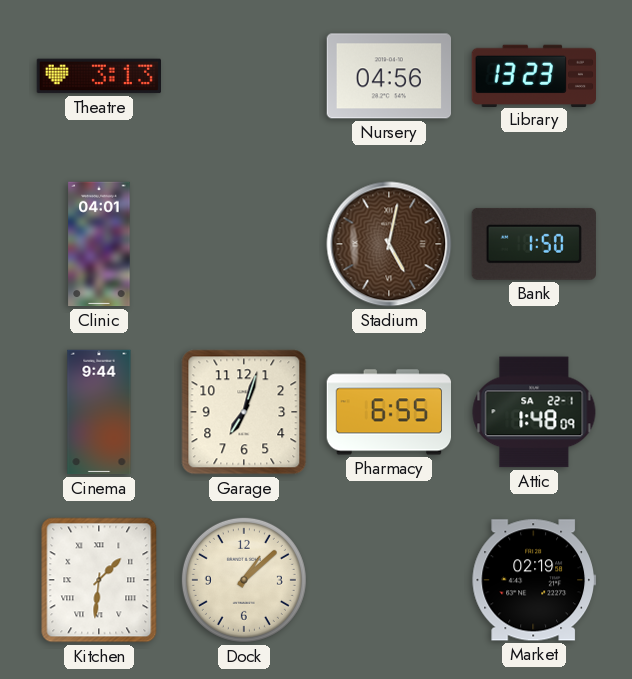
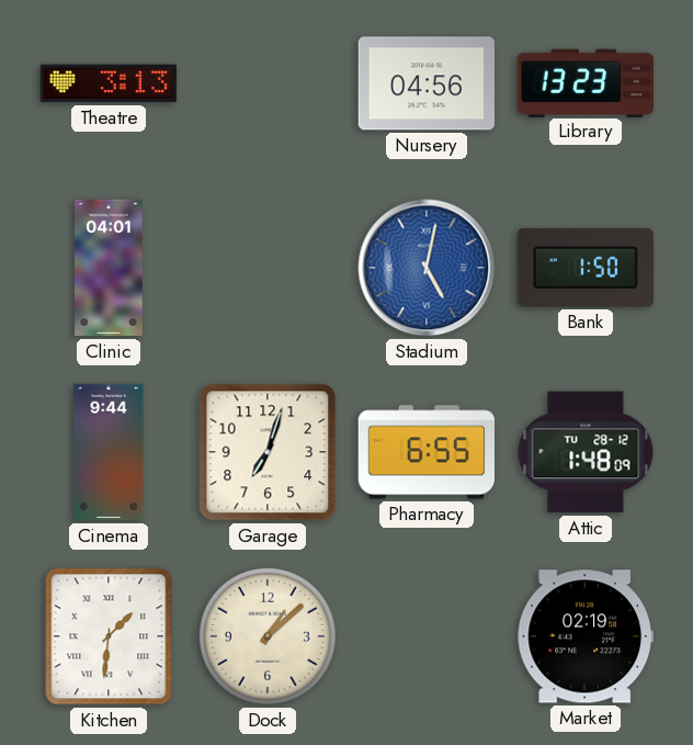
Stadium dial: brown -> blue (427, 268)
Attic date: SA 22-1 -> TU 28-12 (586, 452)
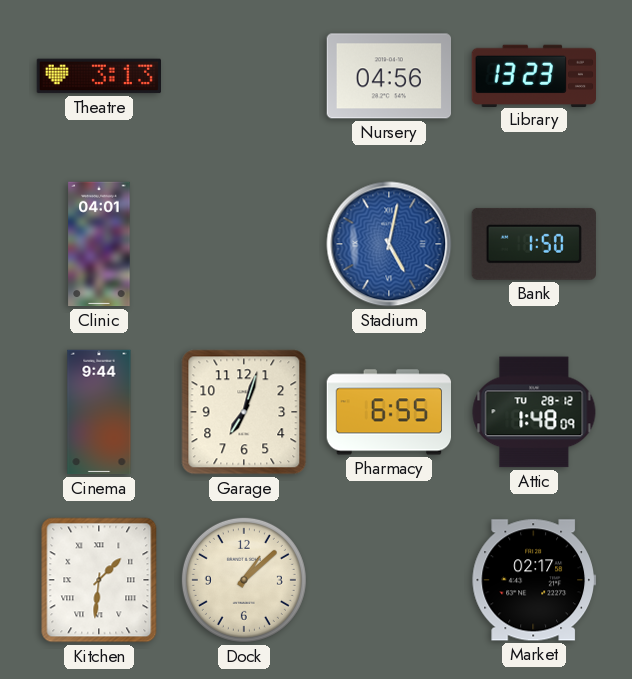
Market: 02:19 -> 02:17 (533, 580)
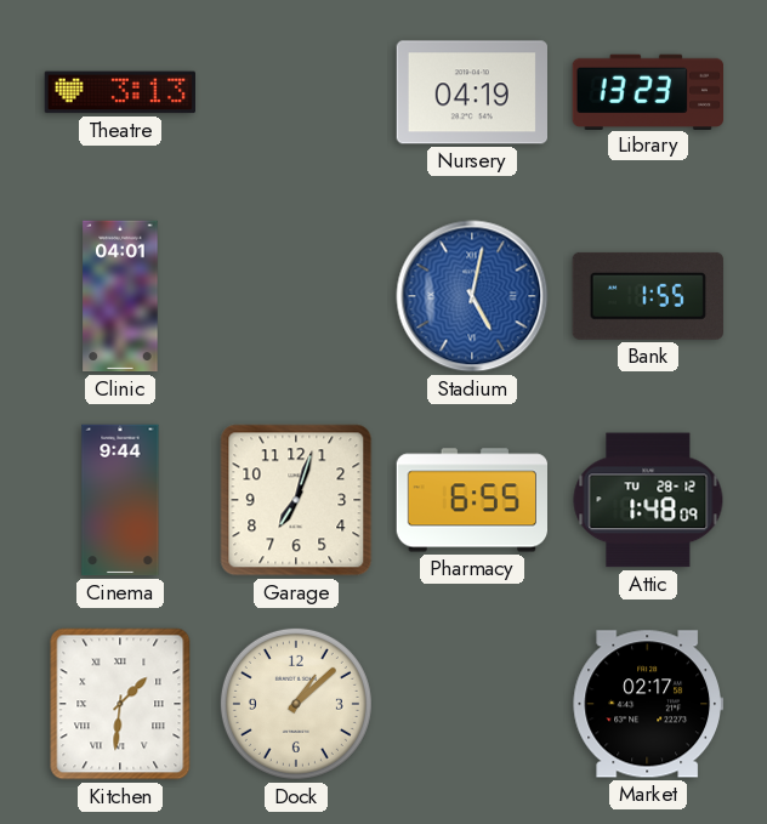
Nursery: 04:56 -> 04:19 (471, 92)
Bank: 1:50 -> 1:55 (648, 296)
